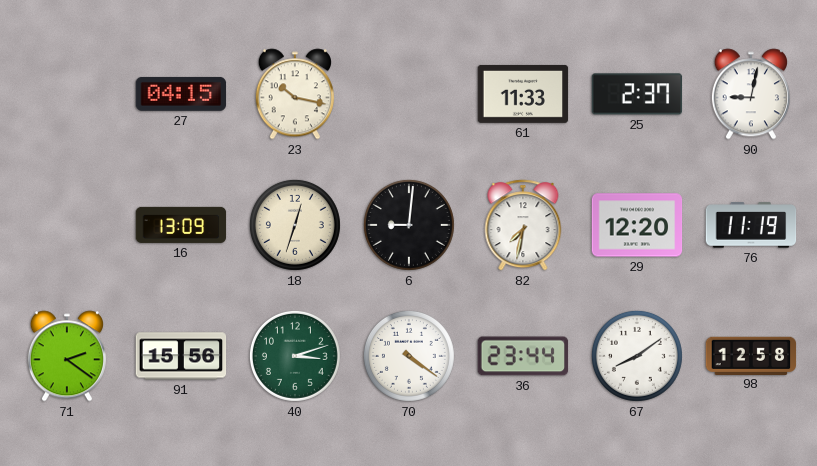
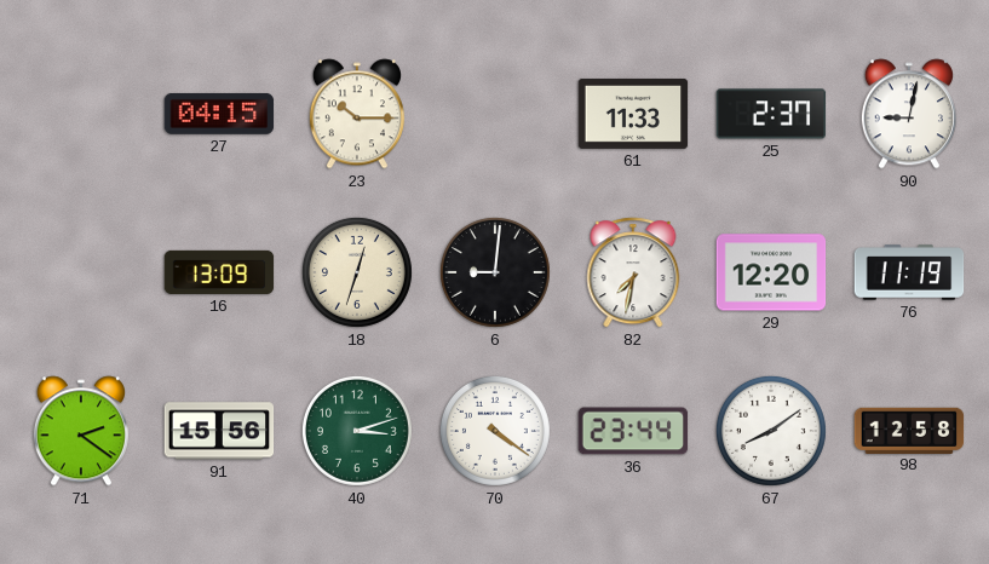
23: 10:17 -> 10:15 (357, 114)
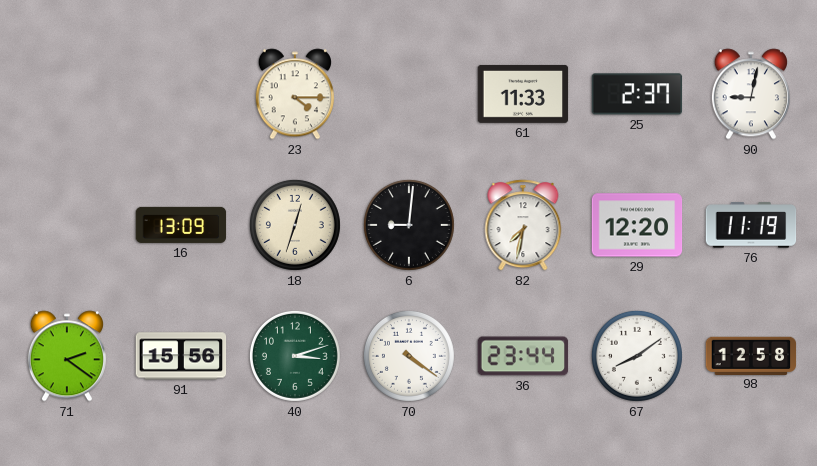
27: 04:15 -> none (219, 114)
23: 10:15 -> 4:15 (295, 94)
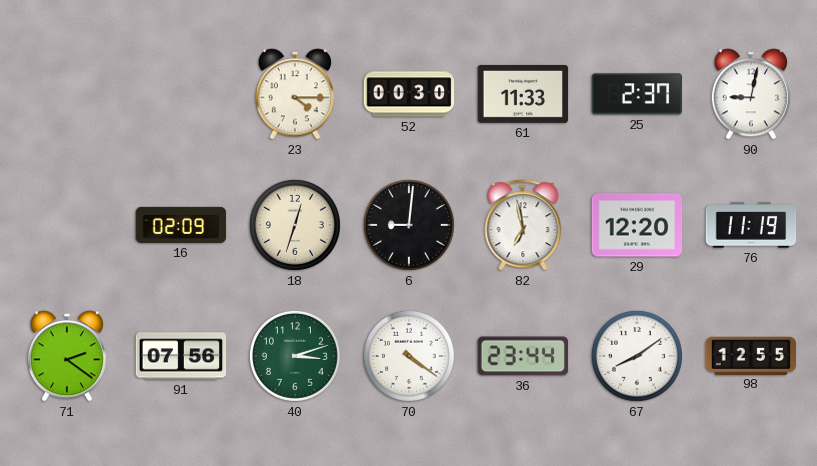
52: none -> 00:30 (409, 94)
16: 13:09 -> 02:09 (181, 225)
82: 7:32 -> 6:58 (523, 225)
91: 15:56 -> 07:56 (181, 356)
98: 12:58 -> 12:55 (751, 355)
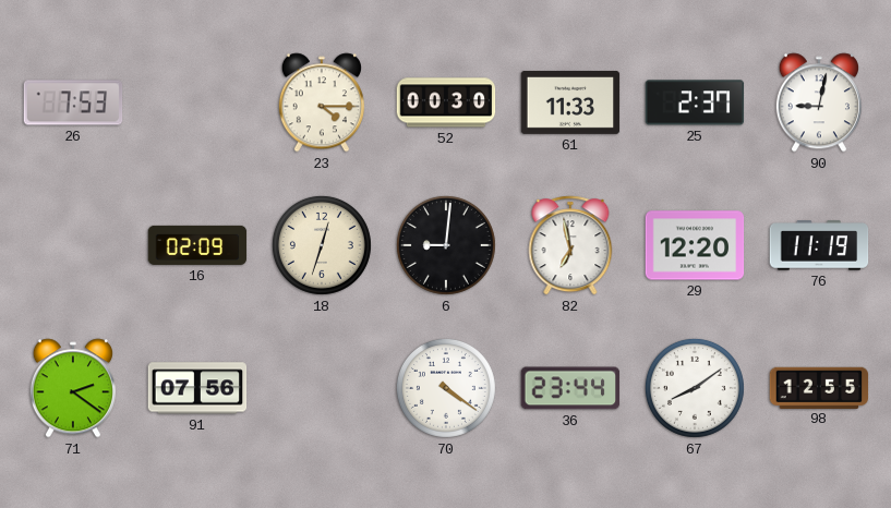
26: none -> 7:53 (73, 102)
40: 3:12 -> none (295, 356)
